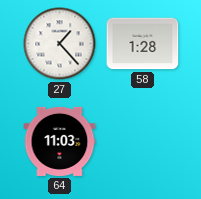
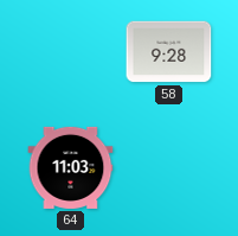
27: 1:23 -> none (60, 44)
58: 1:28 -> 9:28 (169, 52)
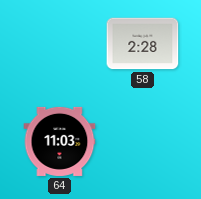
58: 9:28 -> 2:28 (143, 44)
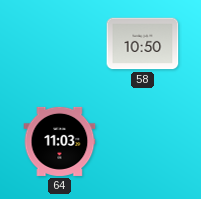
58: 2:28 -> 10:50 (143, 44)
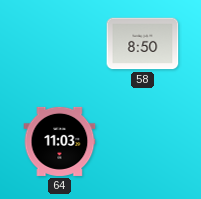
58: 10:50 -> 8:50 (143, 44)
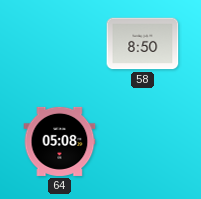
64: 11:03 -> 05:08 (60, 141)
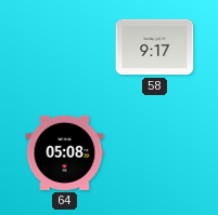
58: 8:50 -> 9:17 (155, 48)
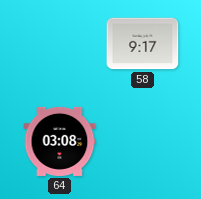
64: 05:08 -> 03:08 (60, 141)
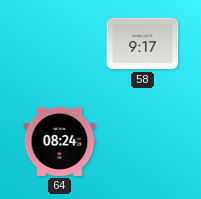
64: 03:08 -> 08:24 (60, 141)
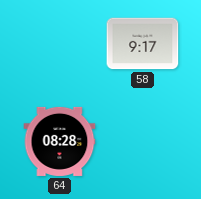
64: 08:24 -> 08:28 (60, 141)
